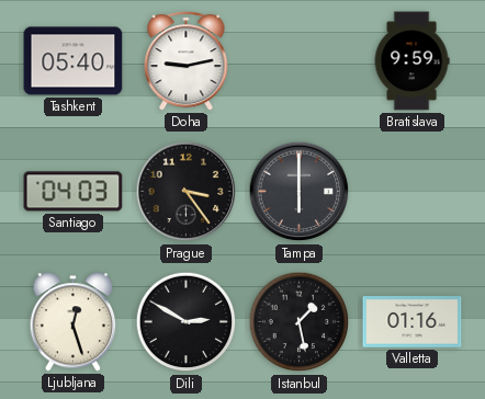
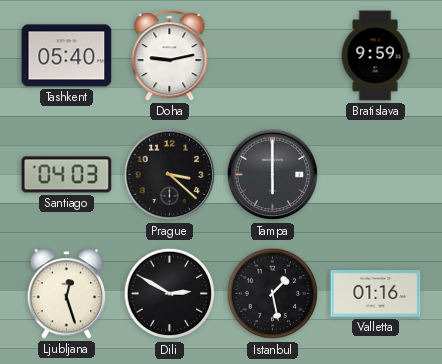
Prague: 3:24 -> 3:22 (170, 175)
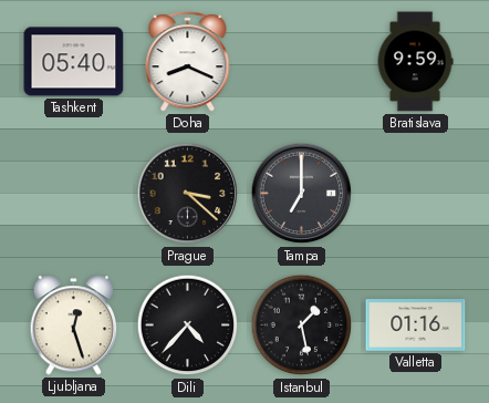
Doha: 9:13 -> 8:19 (188, 62)
Santiago: 04:03 -> none (67, 175)
Tampa: 6:00 -> 7:00 (302, 194)
Dili: 2:50 -> 4:37 (188, 325)
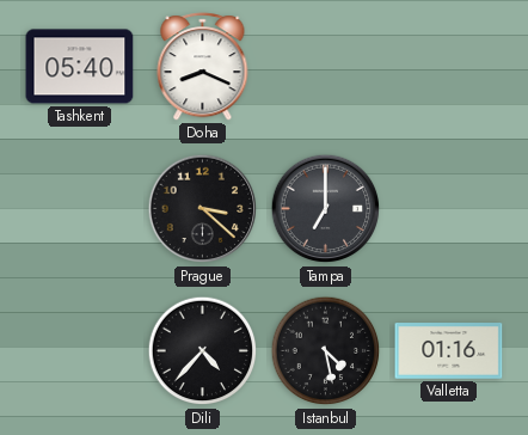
Bratislava: 9:59 -> none (415, 62)
Ljubljana: 12:27 -> none (74, 325)
Istanbul: 1:28 -> 4:28 (326, 351)
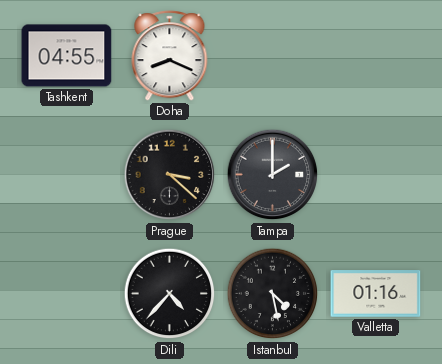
Tashkent: 05:40 -> 04:55 (67, 56)
Tampa: 7:00 -> 2:00 (273, 175)
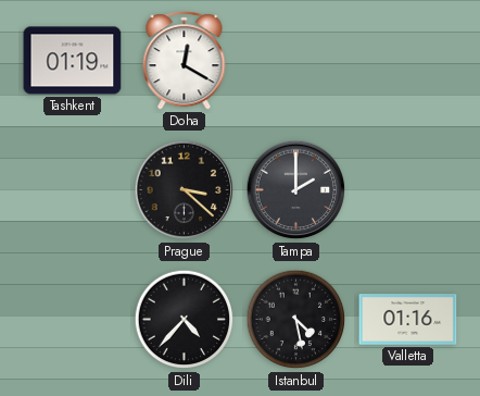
Tashkent: 04:55 -> 01:19 (73, 61)
Doha: 8:19 -> 12:20 (185, 61)
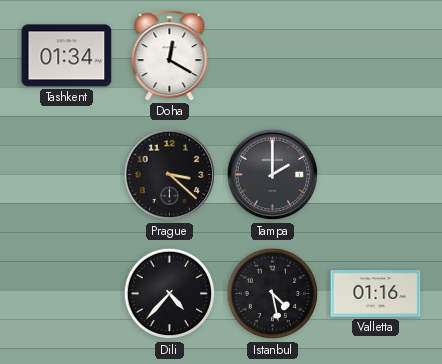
Tashkent: 01:19 -> 01:34 (67, 56)
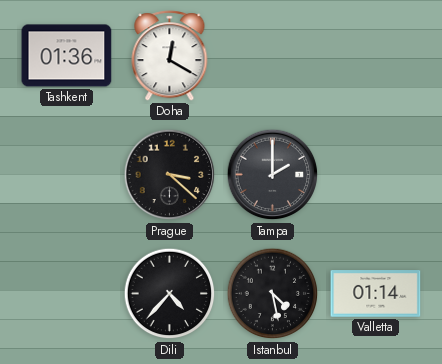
Tashkent: 01:34 -> 01:36 (67, 56)
Valletta: 01:16 -> 01:14 (376, 294)
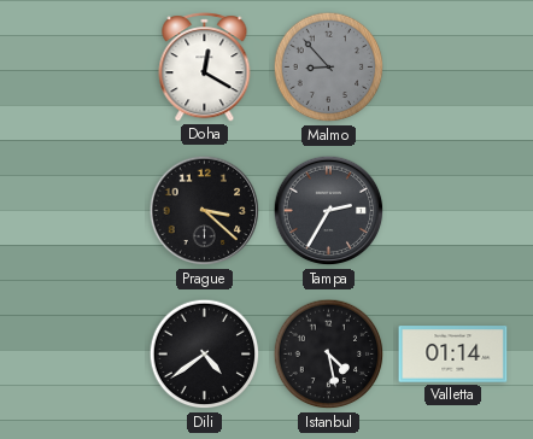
Tashkent: 01:36 -> none (67, 56)
Malmo: none -> 8:53 (329, 68)
Tampa: 2:00 -> 2:35 (329, 211)
Dili: 4:37 -> 4:39 (205, 355)
